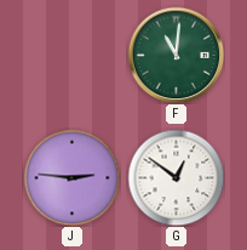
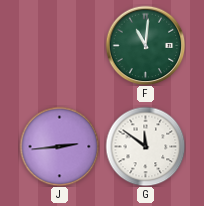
J: 2:46 -> 2:44 (59, 146)
G: 12:51 -> 11:51 (145, 146)
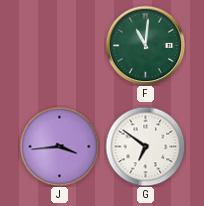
J: 2:44 -> 3:44 (59, 146)
G: 11:51 -> 6:51 (145, 146)
